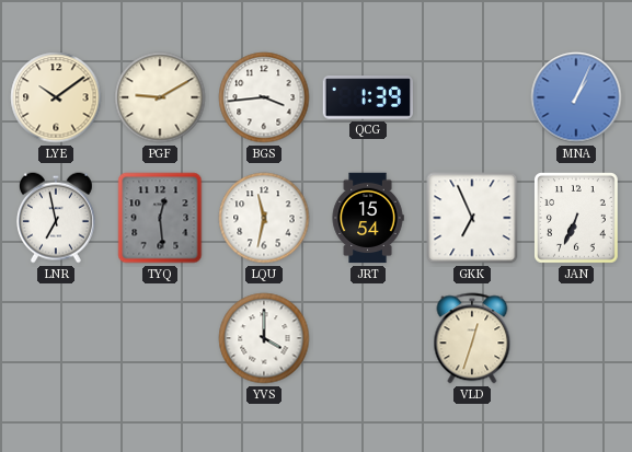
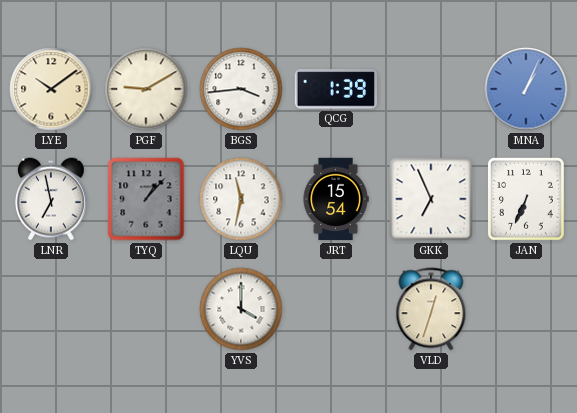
TYQ: 12:29 -> 1:07 (146, 199)
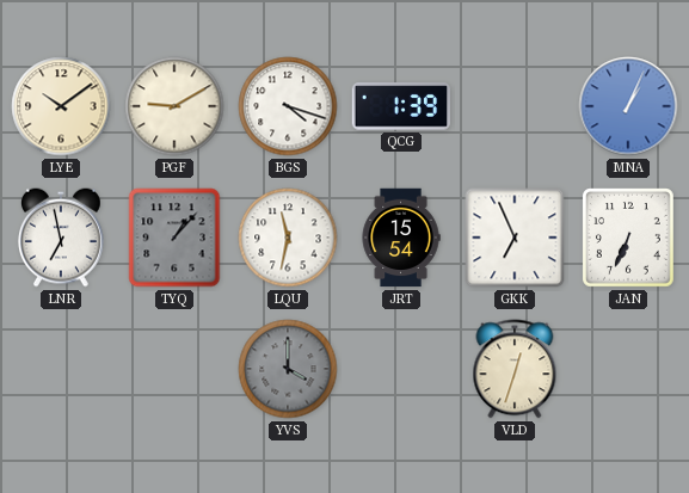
BGS: 3:44 -> 4:18 (288, 106)
YVS dial: white -> grey (288, 369)
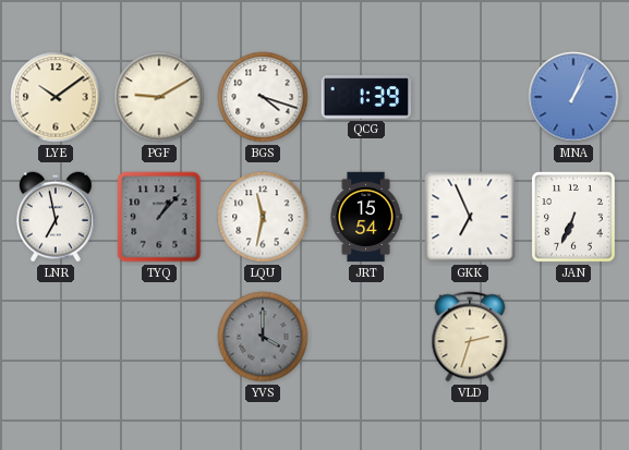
VLD: 12:33 -> 2:33 (470, 337)
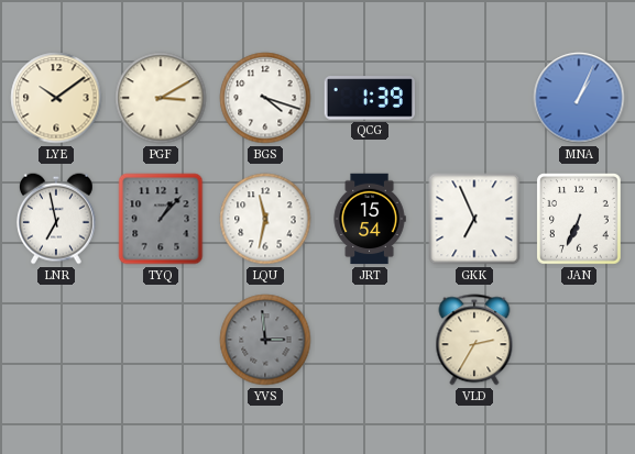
PGF: 9:10 -> 3:10 (161, 98)
YVS: 4:00 -> 2:59 (265, 340)
VLD: 2:33 -> 2:35 (474, 340)
